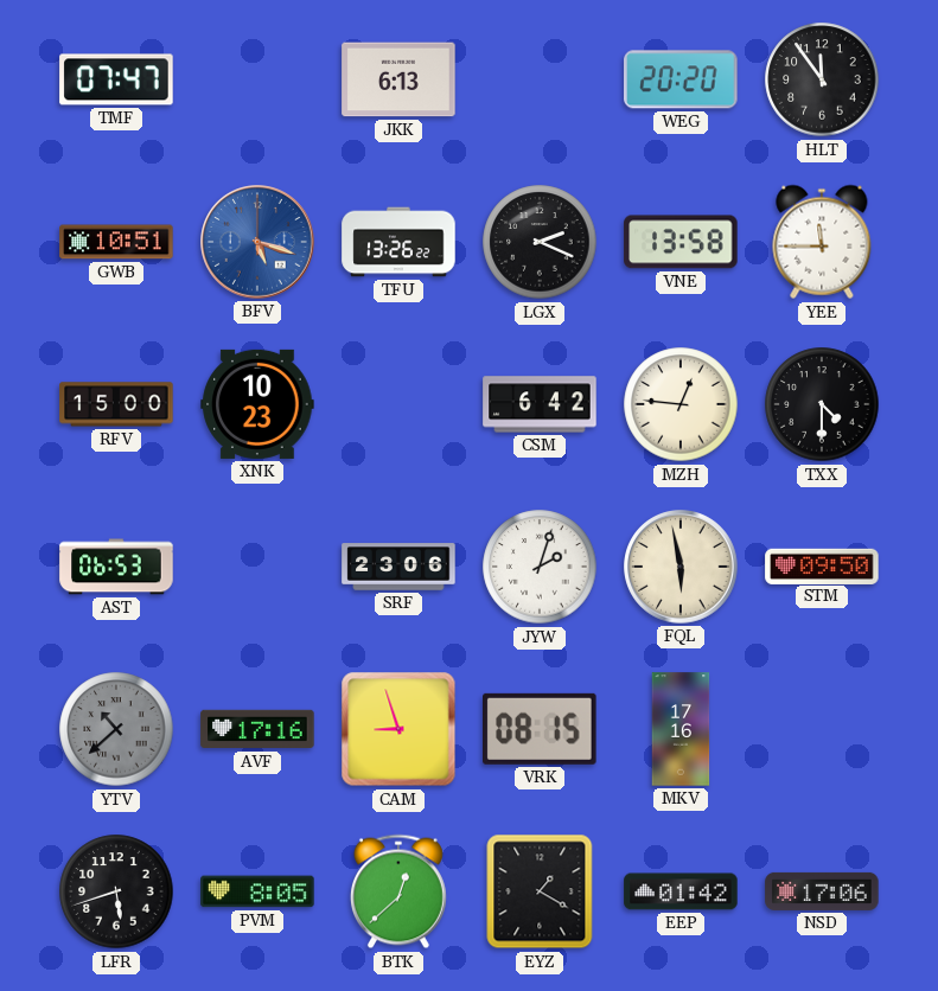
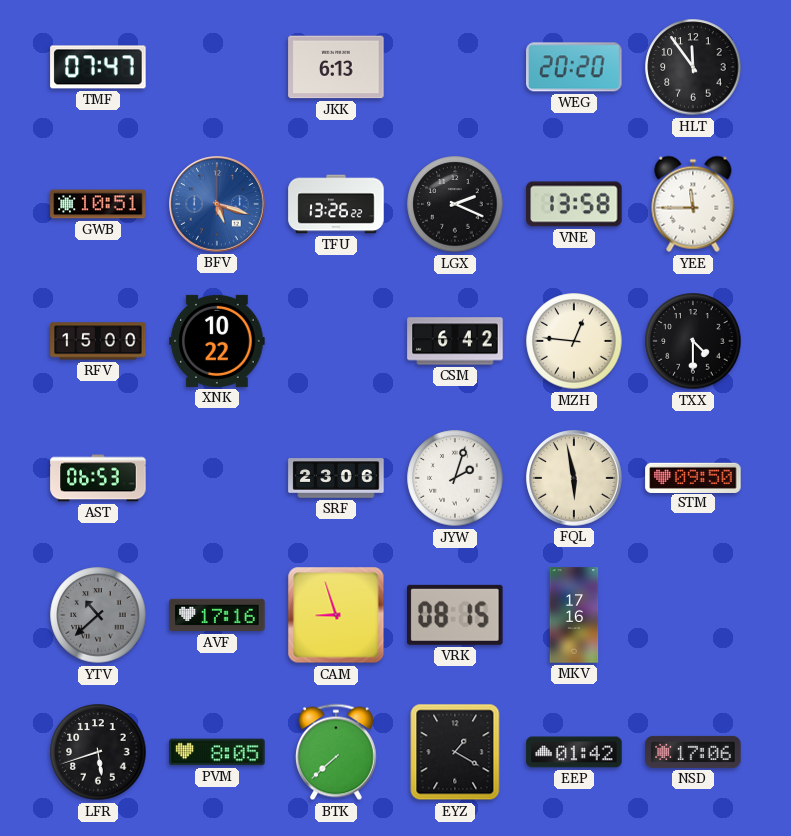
XNK: 10:23 -> 10:22 (217, 341)
BTK: 12:38 -> 7:38 (336, 752)
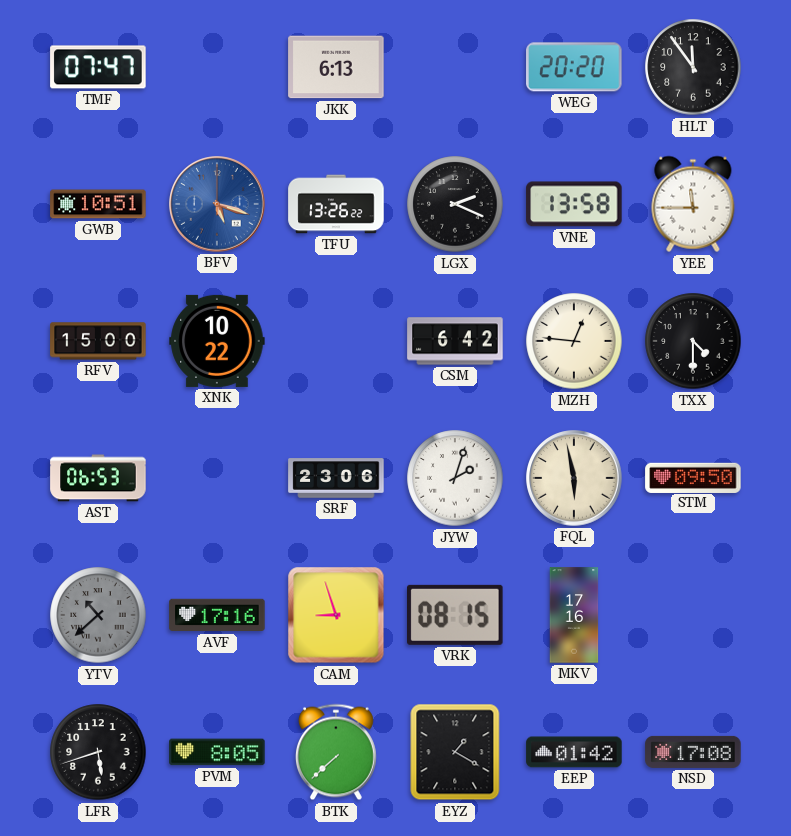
NSD: 17:06 -> 17:08 (693, 752)
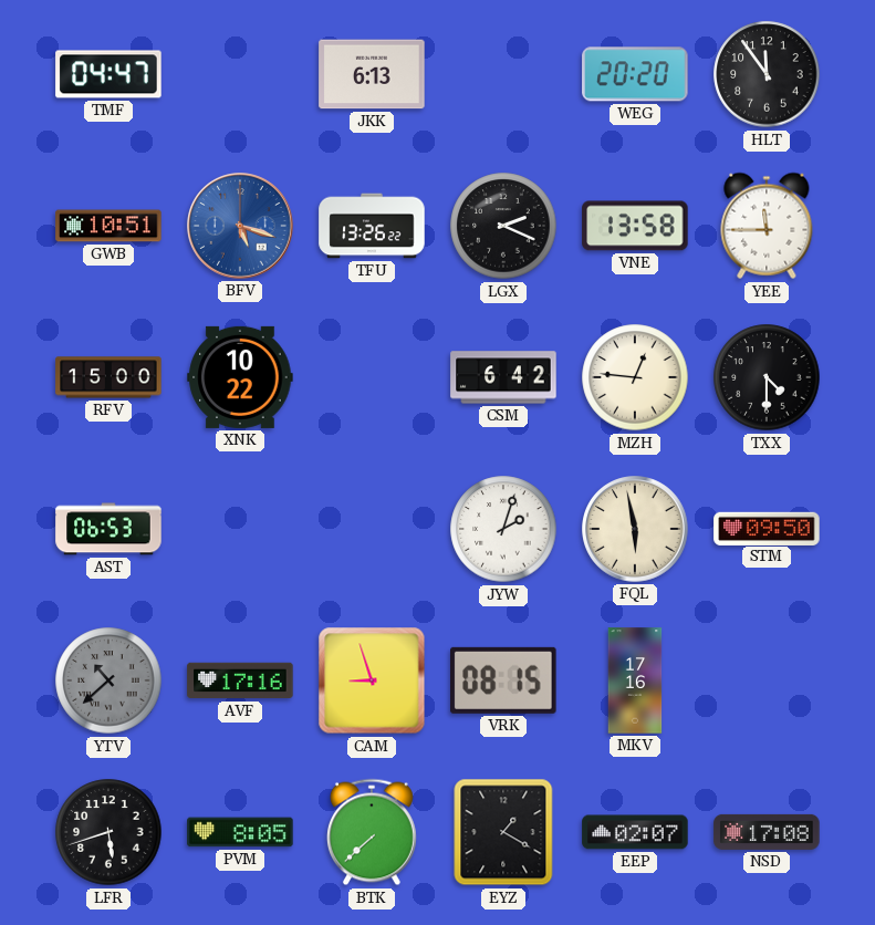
TMF: 07:47 -> 04:47 (108, 74)
SRF: 23:06 -> none (336, 478)
EEP: 01:42 -> 02:07 (635, 832)
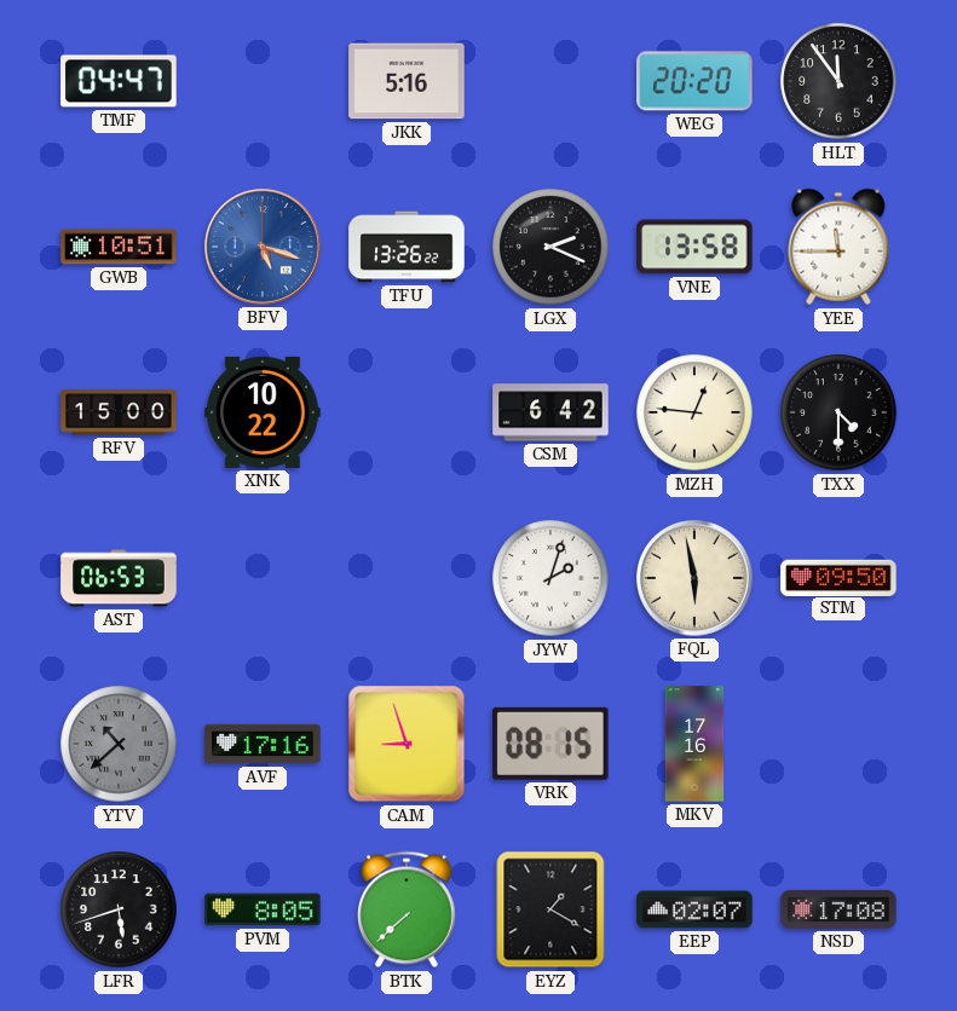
JKK: 6:13 -> 5:16 (407, 81)
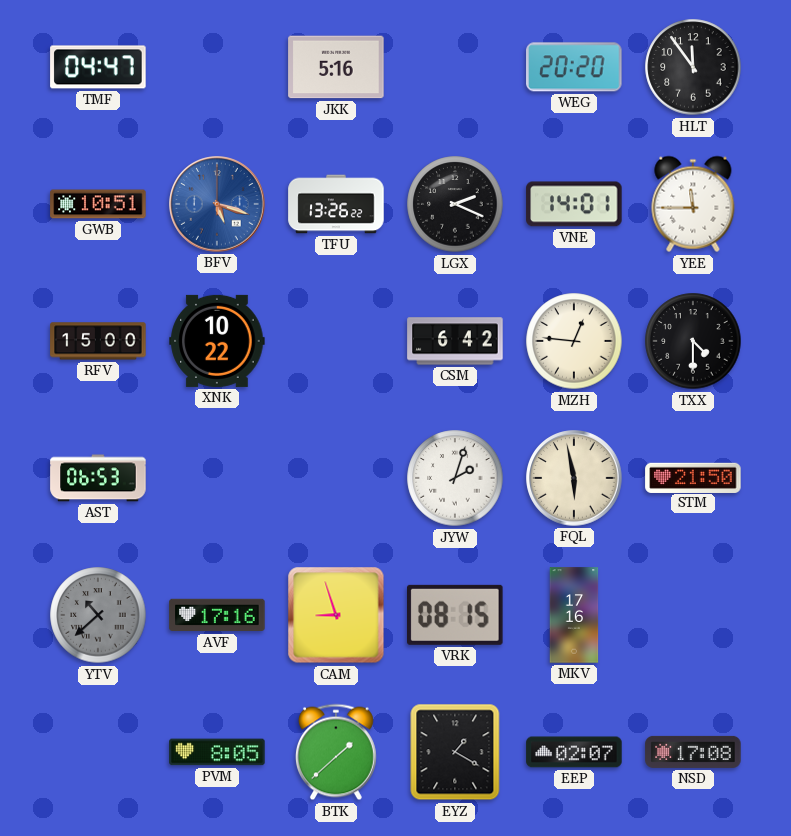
VNE: 13:58 -> 14:01 (574, 204)
STM: 09:50 -> 21:50 (693, 477)
LFR: 5:42 -> none (119, 909)
BTK: 7:38 -> 1:38 (336, 752)
